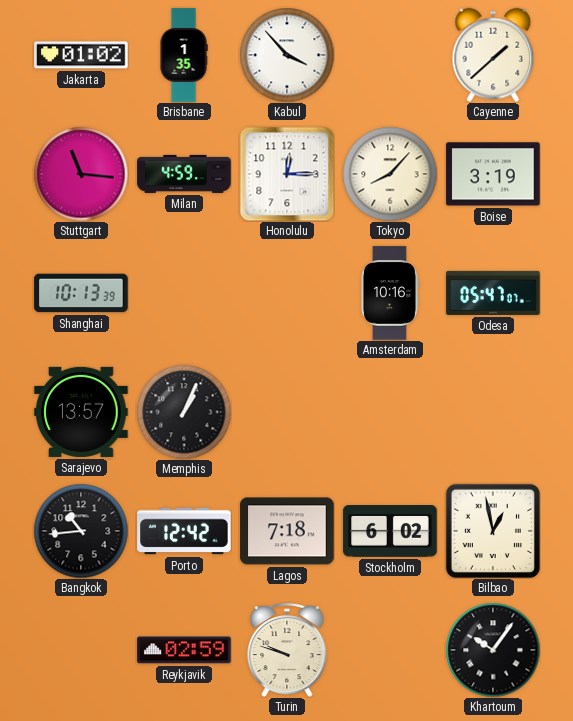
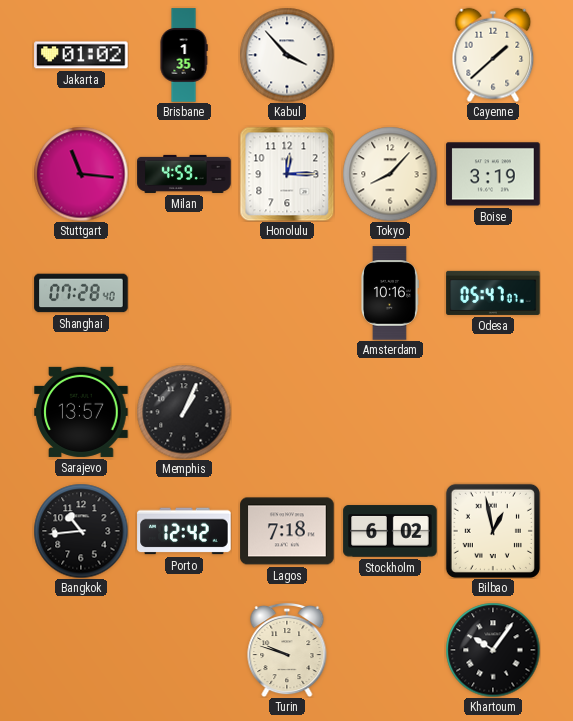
Shanghai: 10:13 -> 07:28 (81, 293)
Reykjavik: 02:59 -> none (184, 650)
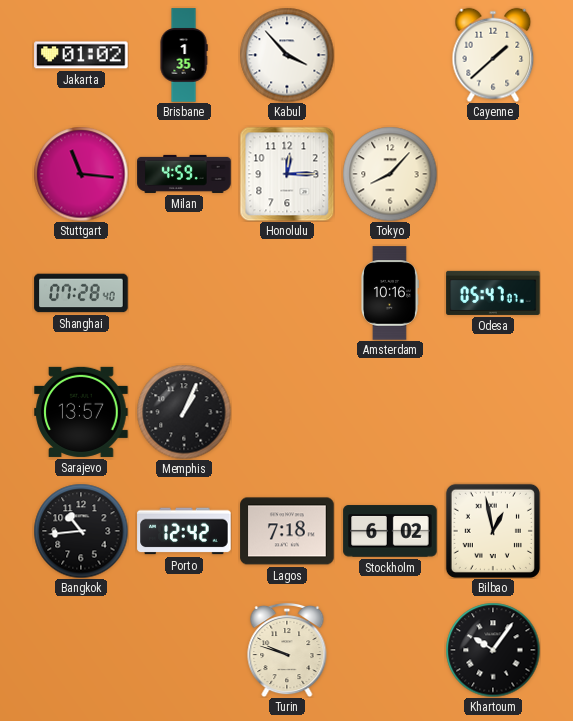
Boise: 3:19 -> none (493, 174)
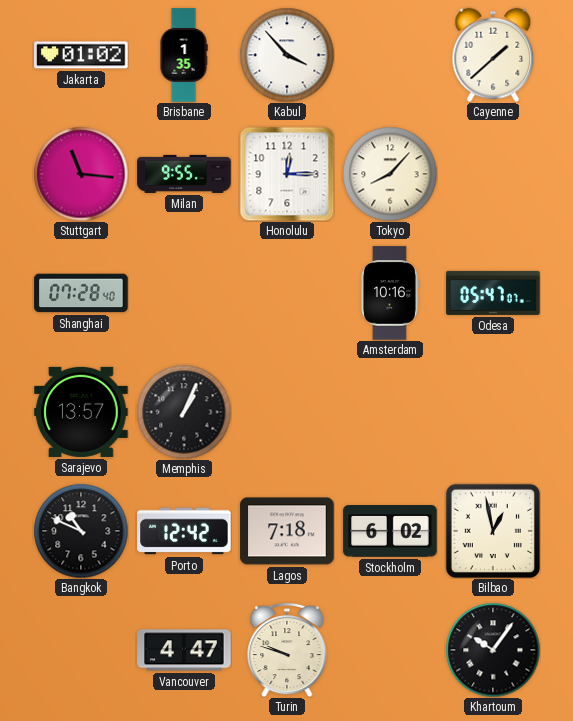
Milan: 4:59 -> 9:55 (184, 174)
Bangkok: 10:44 -> 10:49 (81, 531)
Vancouver: none -> 4:47 (184, 650)
